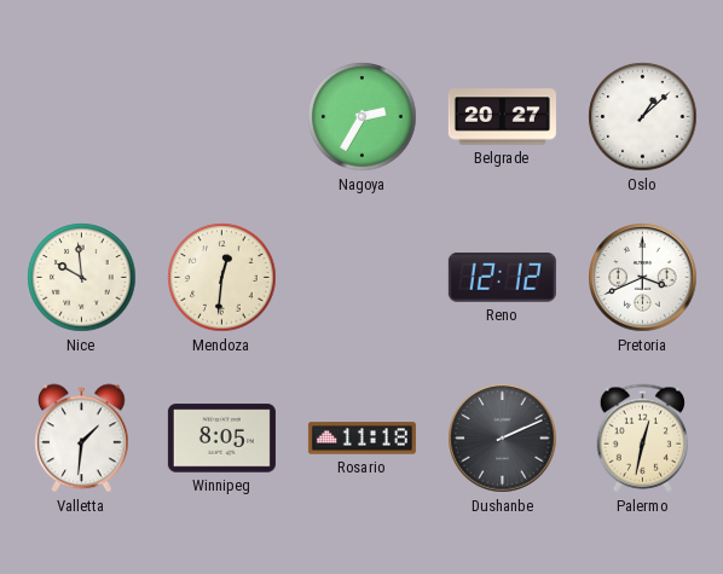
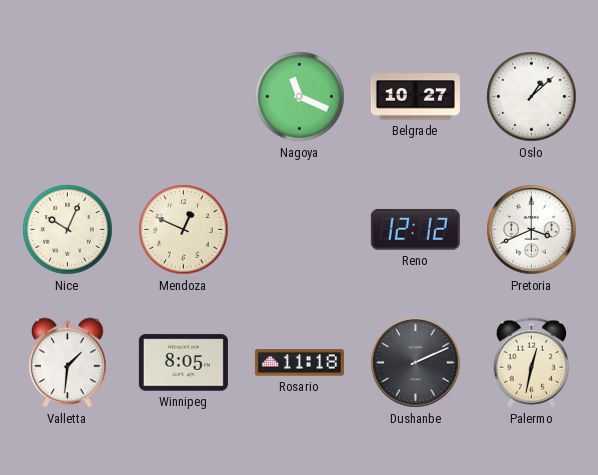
Nagoya: 2:35 -> 11:19 (300, 97)
Belgrade: 20:27 -> 10:27 (415, 97)
Nice: 9:59 -> 10:04 (68, 230)
Mendoza: 12:31 -> 12:49 (184, 230)
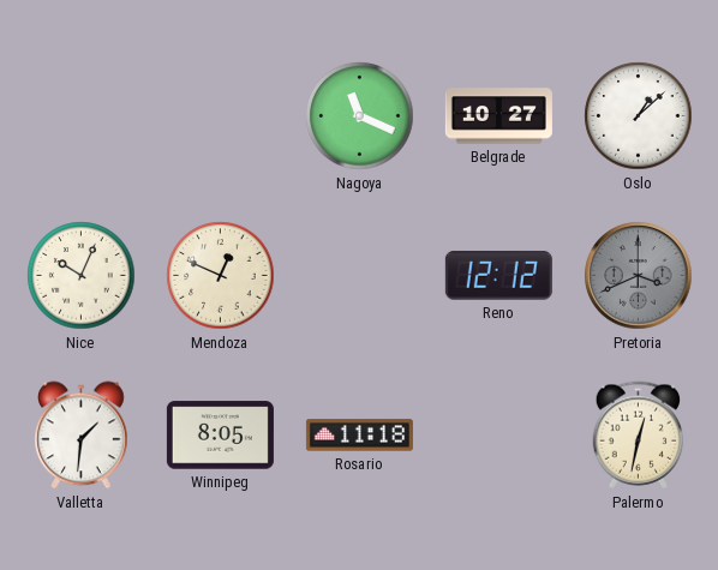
Pretoria dial: white -> grey (639, 276)
Dushanbe: 2:11 -> none (416, 363)
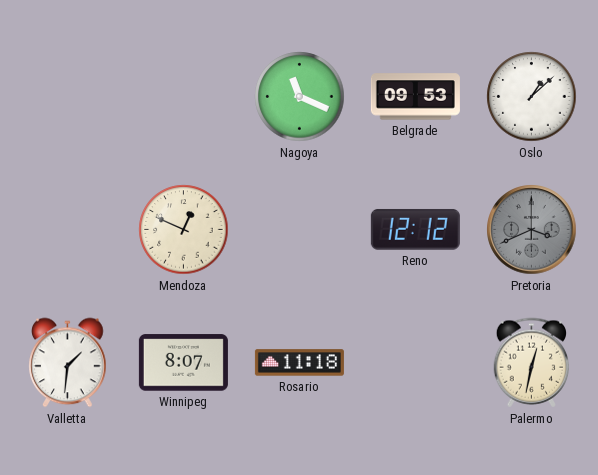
Belgrade: 10:27 -> 09:53 (415, 97)
Nice: 10:04 -> none (82, 276)
Winnipeg: 8:05 -> 8:07 (183, 363)
